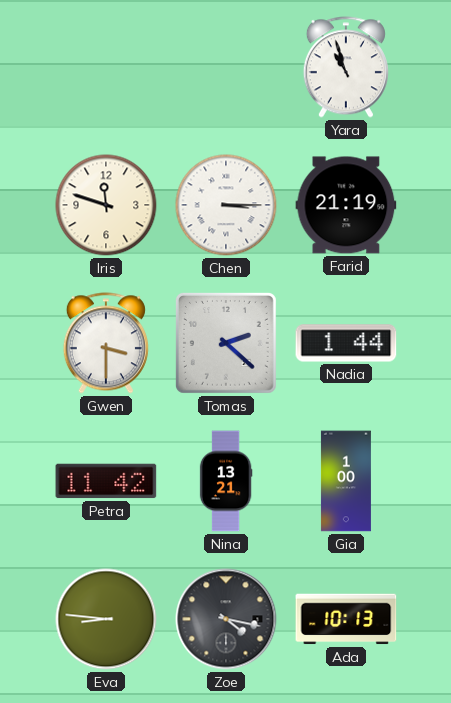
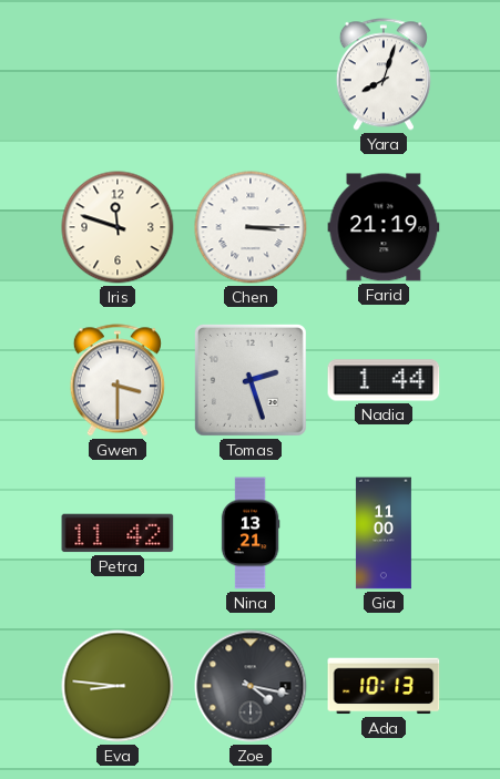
Yara: 10:57 -> 8:03 (384, 74)
Tomas: 2:22 -> 2:27 (251, 380)
Gia: 1:00 -> 11:00 (384, 533)
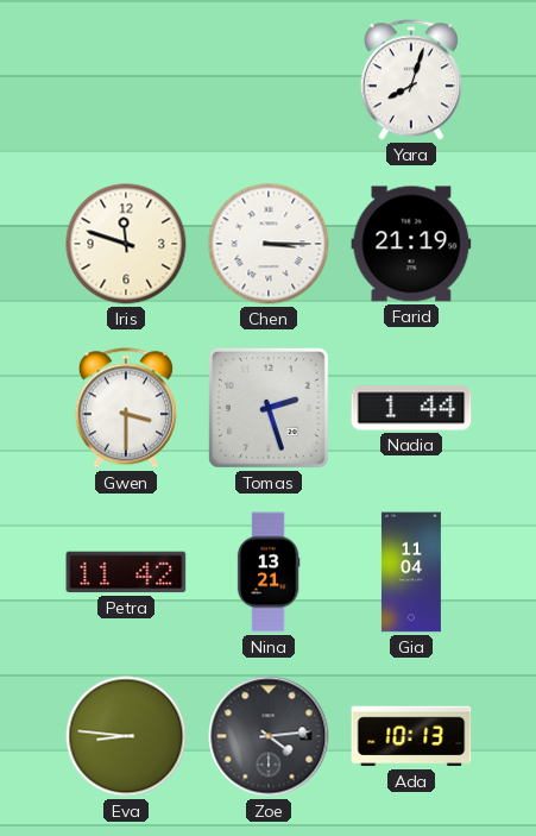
Gia: 11:00 -> 11:04 (411, 572)
Zoe: 4:17 -> 4:14 (269, 736)
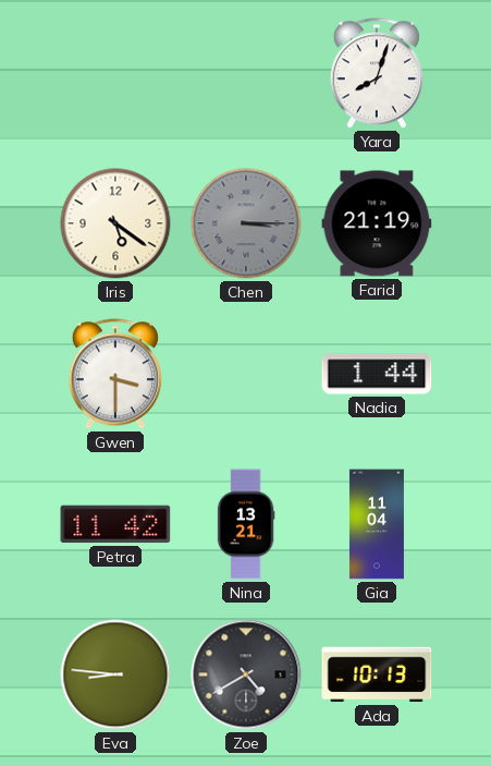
Iris: 11:48 -> 5:21 (115, 223)
Chen dial: white -> grey (246, 223)
Tomas: 2:27 -> none (269, 408)
Zoe: 4:14 -> 4:40 (246, 674)
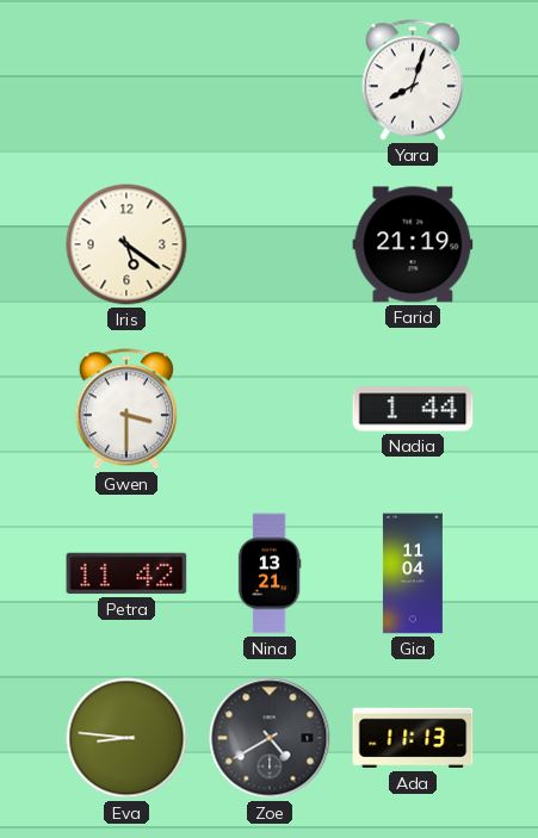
Chen: 3:15 -> none (246, 223)
Ada: 10:13 -> 11:13 (413, 738)
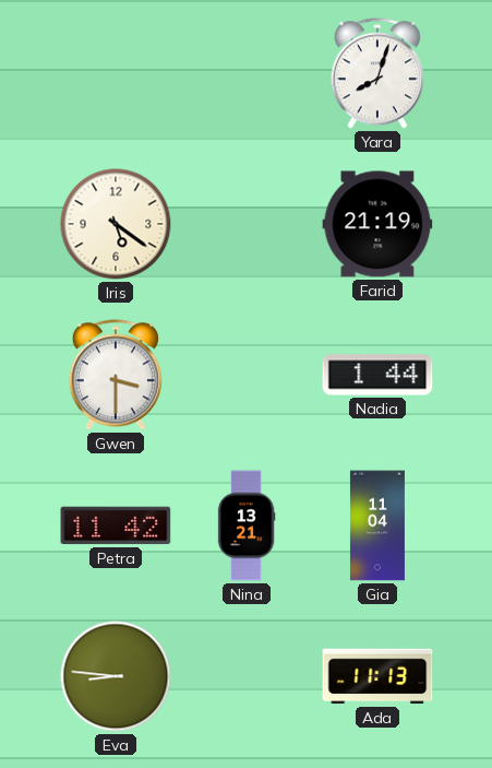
Zoe: 4:40 -> none (270, 738)
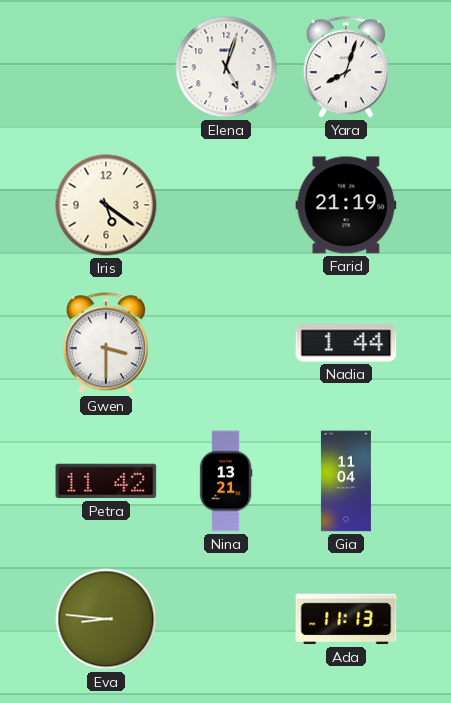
Elena: none -> 5:03 (226, 67)
